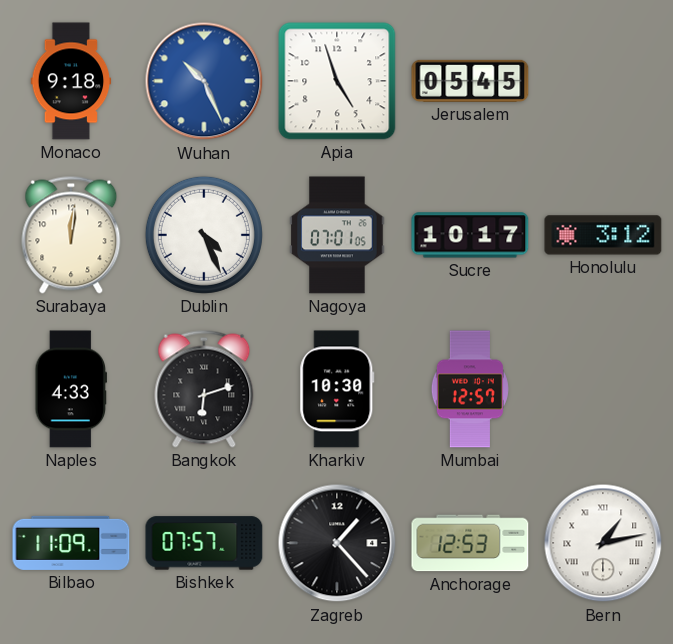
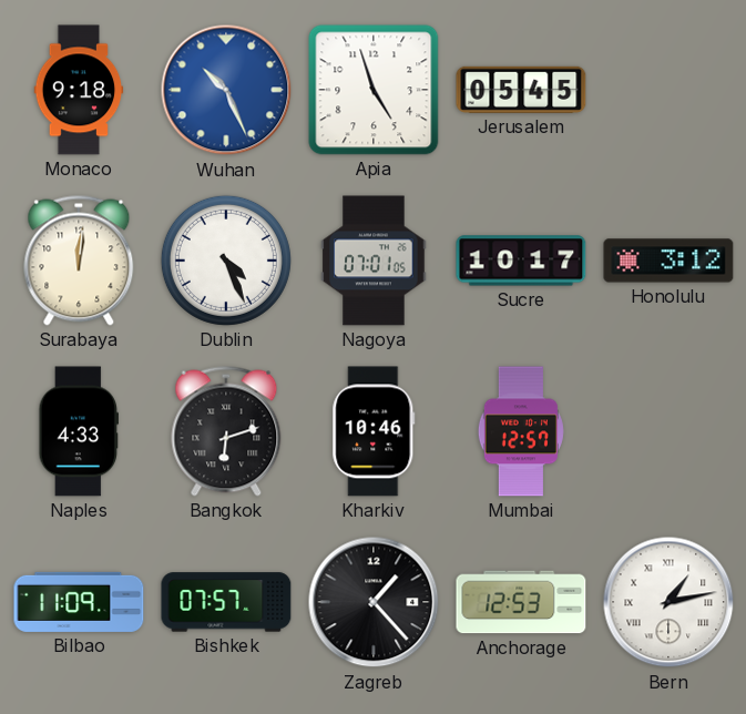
Kharkiv: 10:30 -> 10:46 (374, 431)
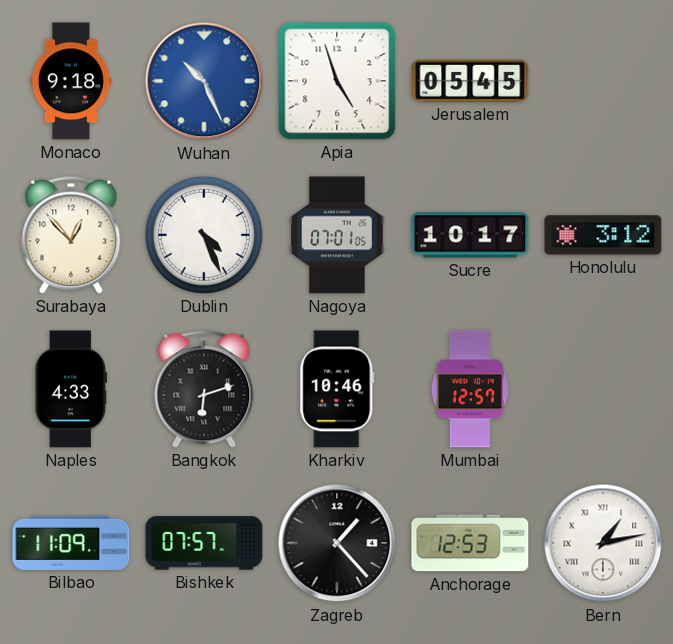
Surabaya: 12:01 -> 12:53 (71, 235)
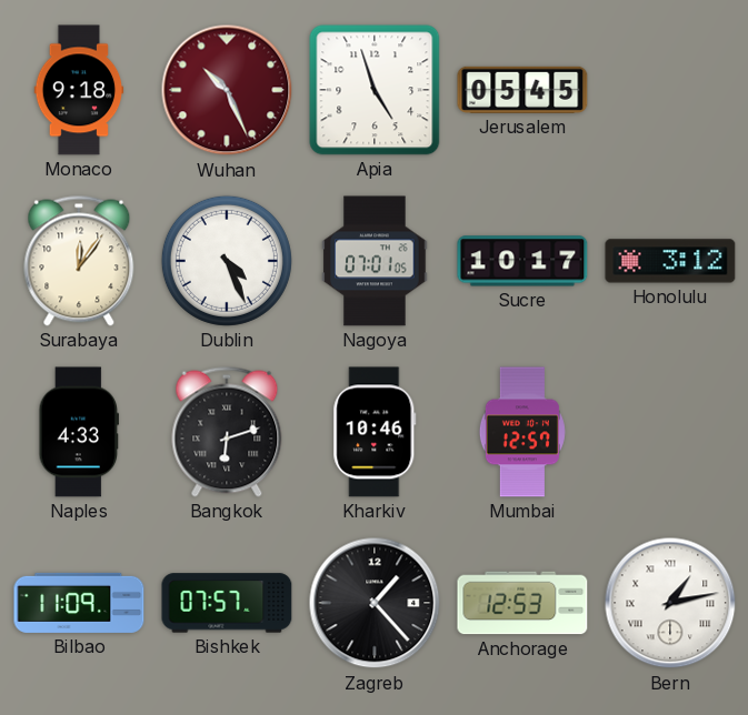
Wuhan dial: blue -> burgundy (227, 90)
Surabaya: 12:53 -> 12:06 (79, 261)
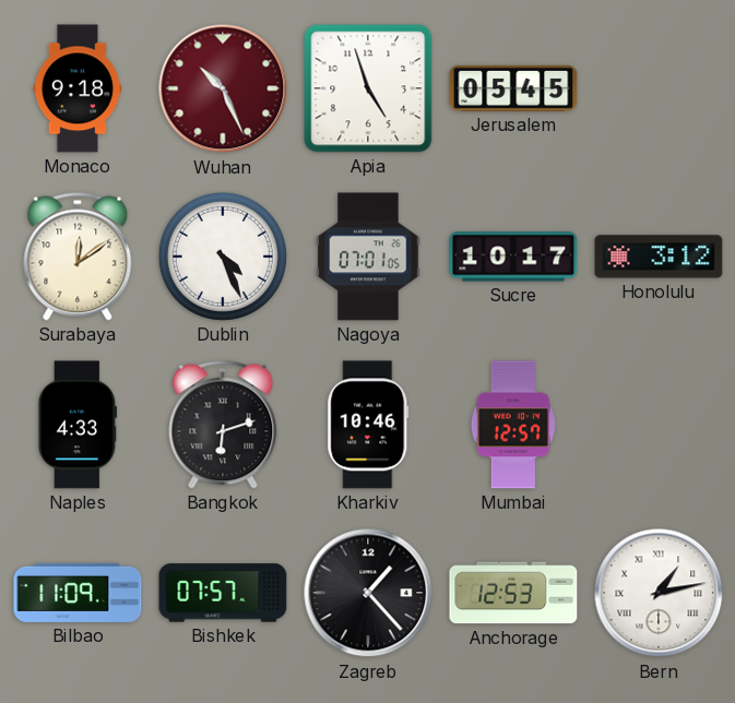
Surabaya: 12:06 -> 12:09 (78, 257)
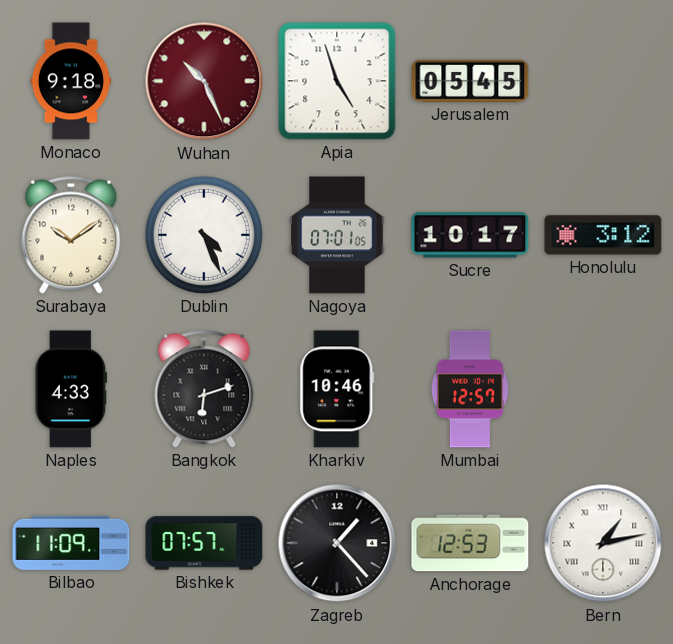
Surabaya: 12:09 -> 10:09 (71, 235)
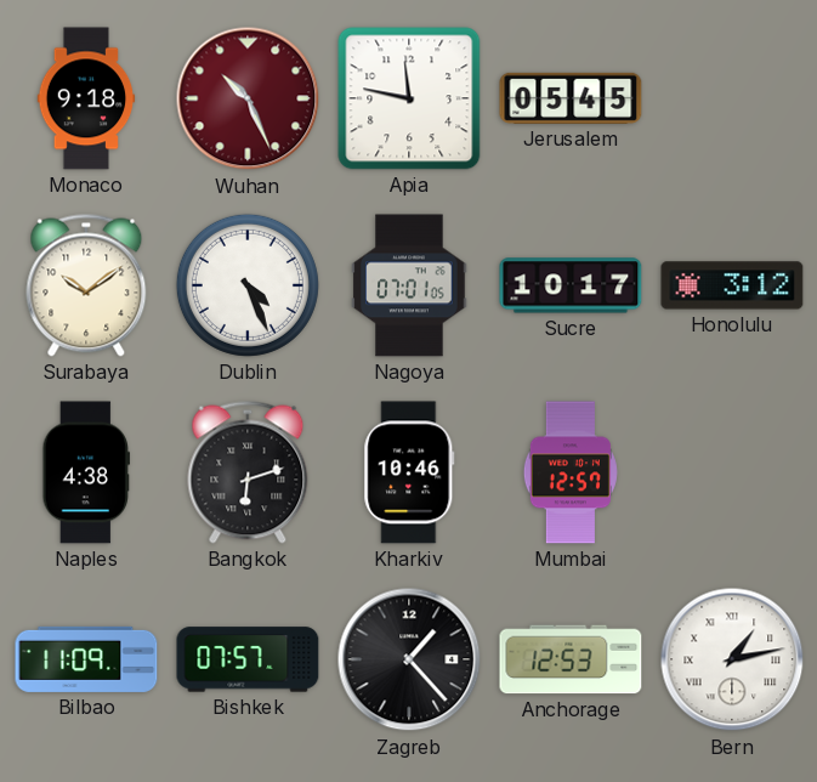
Apia: 4:57 -> 11:47 (409, 98)
Naples: 4:33 -> 4:38 (86, 472)
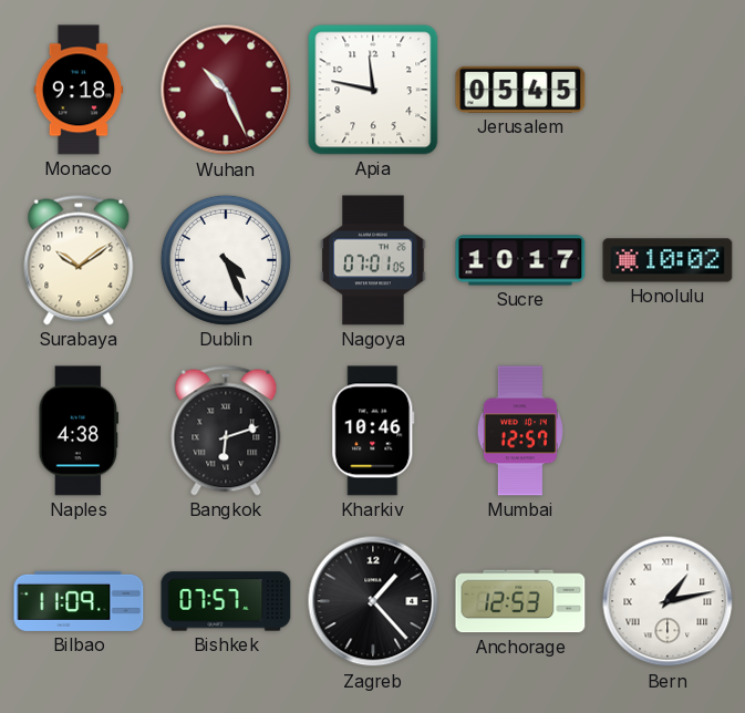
Honolulu: 3:12 -> 10:02 (668, 260)
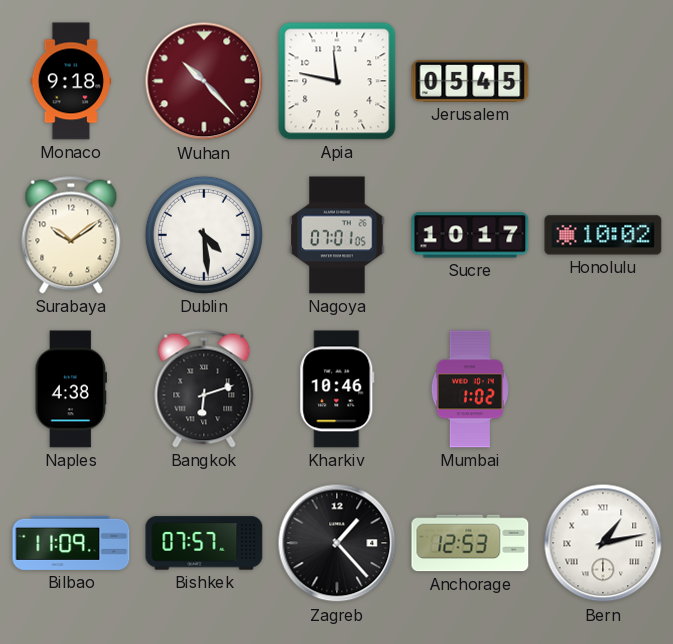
Wuhan: 10:26 -> 10:23 (204, 81)
Dublin: 4:26 -> 4:29 (204, 235)
Mumbai: 12:57 -> 1:02 (470, 389)
